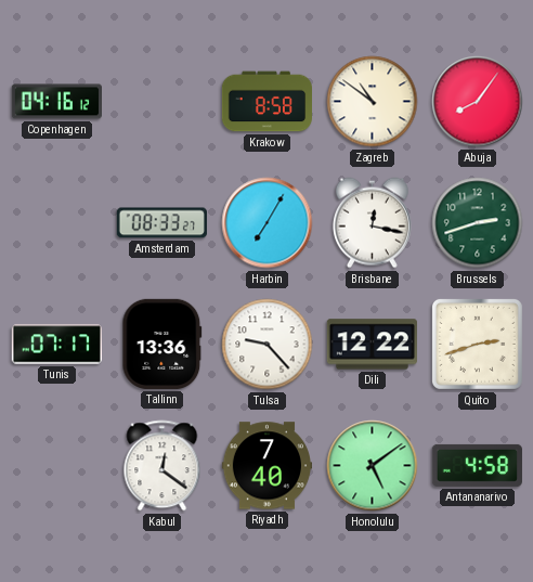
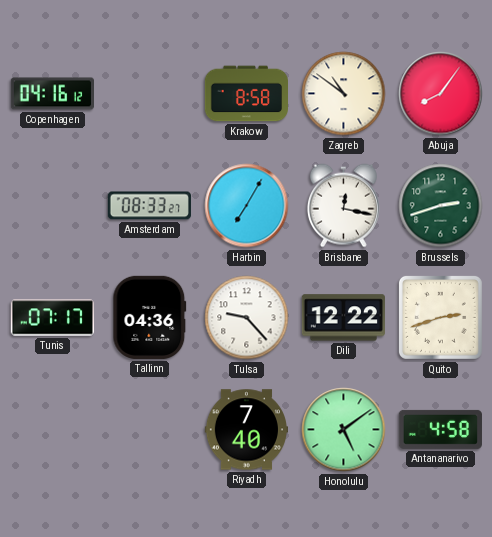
Tallinn: 13:36 -> 04:36 (150, 317)
Kabul: 12:21 -> none (162, 466)
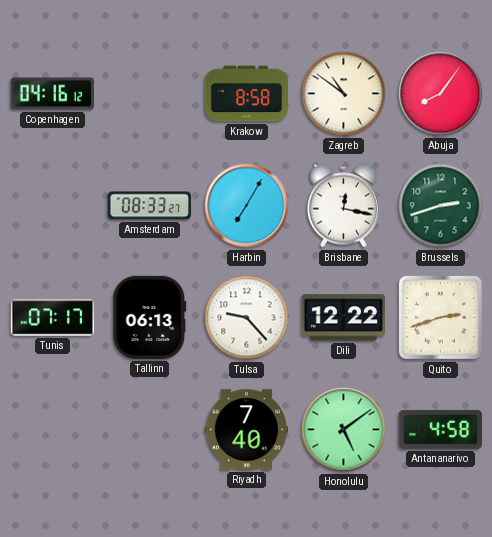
Tallinn: 04:36 -> 06:13 (150, 317)
